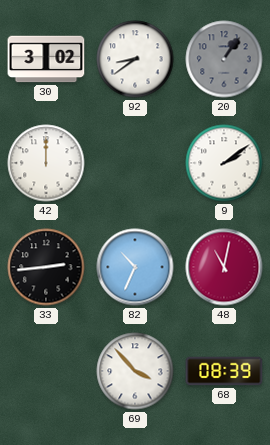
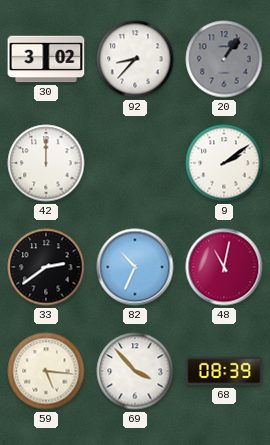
92: 8:39 -> 8:37 (135, 59)
33: 2:44 -> 2:39 (46, 267)
59: none -> 5:16 (46, 371)
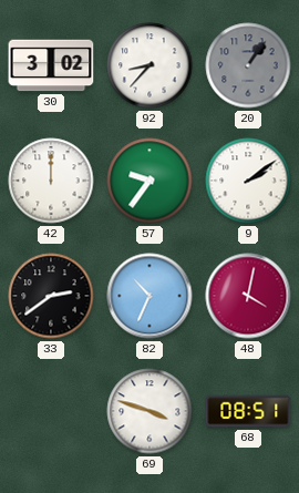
57: none -> 9:36 (149, 181)
48: 11:02 -> 4:02 (248, 296)
59: 5:16 -> none (46, 371)
69: 3:53 -> 3:48 (149, 411)
68: 08:39 -> 08:51 (248, 411)
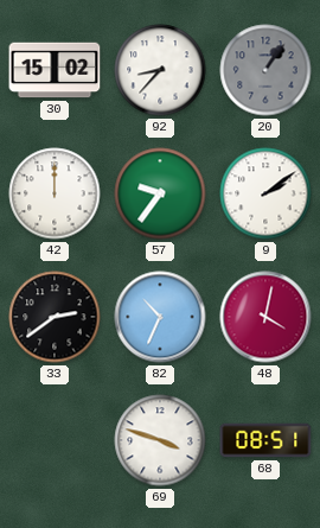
30: 3:02 -> 15:02 (55, 70)
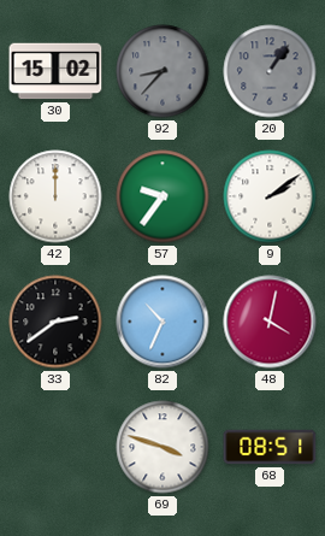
92 dial: white -> grey (162, 71)
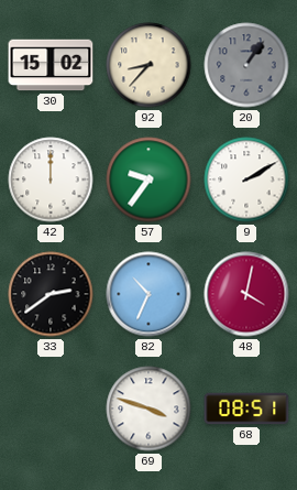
92 dial: grey -> cream (148, 65)
9: 2:09 -> 2:10 (246, 179)
